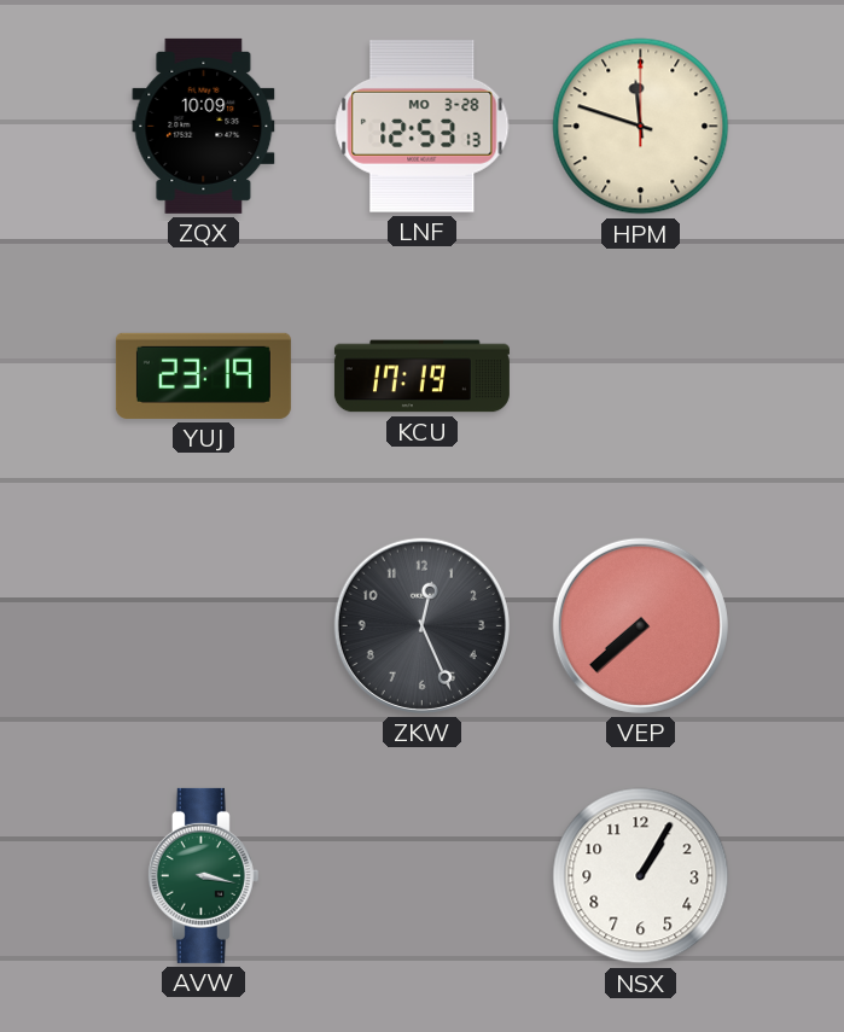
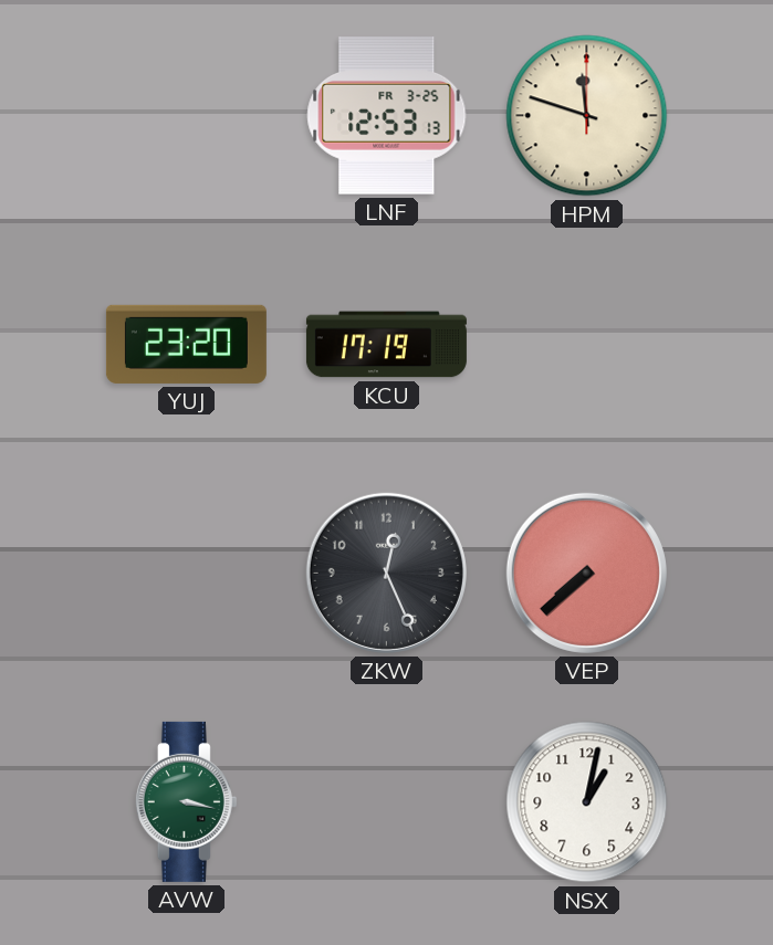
ZQX: 10:09 -> none (204, 126)
LNF date: MO 3-28 -> FR 3-25 (387, 116)
YUJ: 23:19 -> 23:20 (186, 344)
NSX: 1:05 -> 1:02 (587, 802)
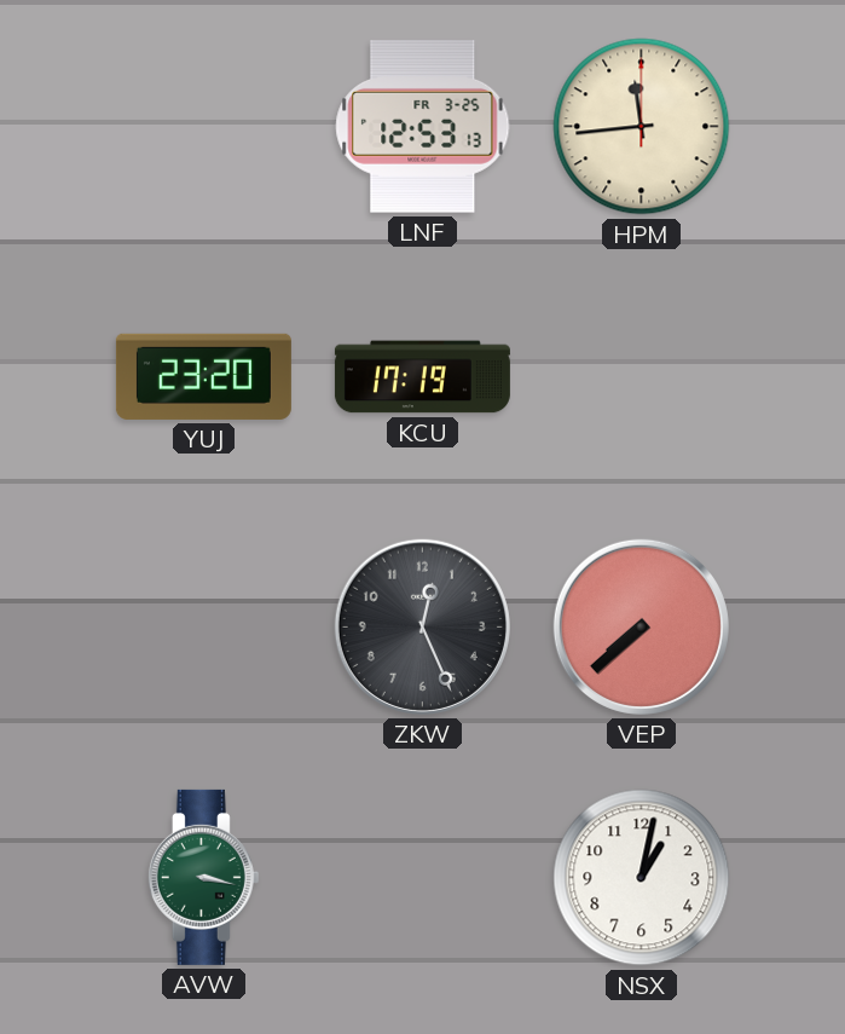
HPM: 11:48 -> 11:44 (642, 127)
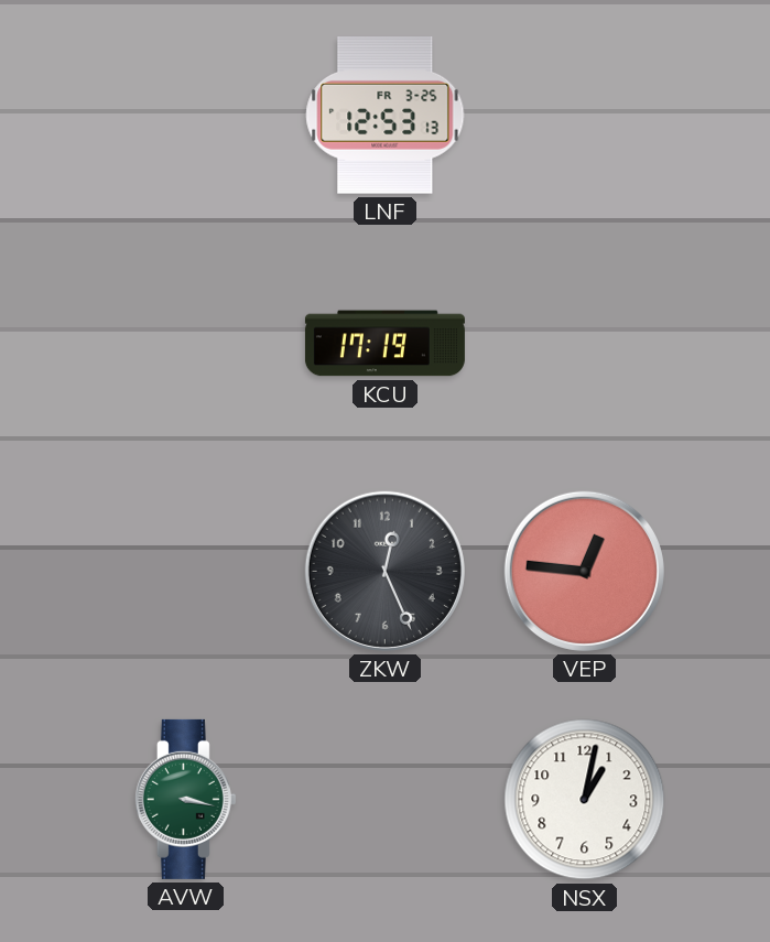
HPM: 11:44 -> none (642, 127)
YUJ: 23:20 -> none (203, 376)
VEP: 7:38 -> 12:46 (584, 571)
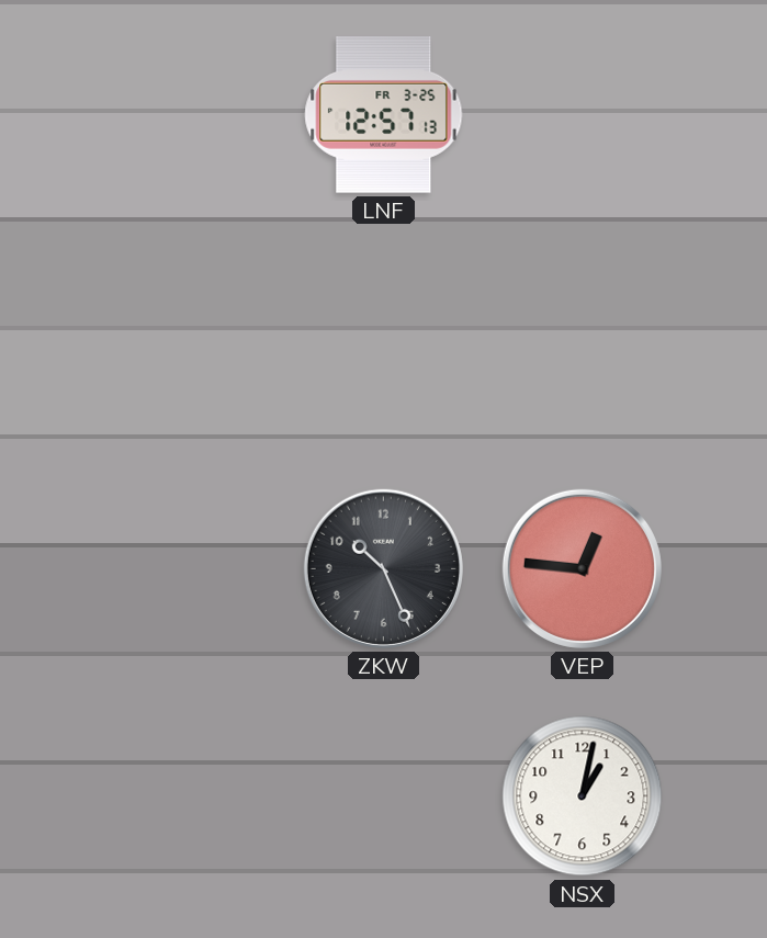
LNF: 12:53 -> 12:57 (384, 115)
KCU: 17:19 -> none (384, 344)
ZKW: 12:26 -> 10:26 (383, 568)
AVW: 3:17 -> none (185, 799)
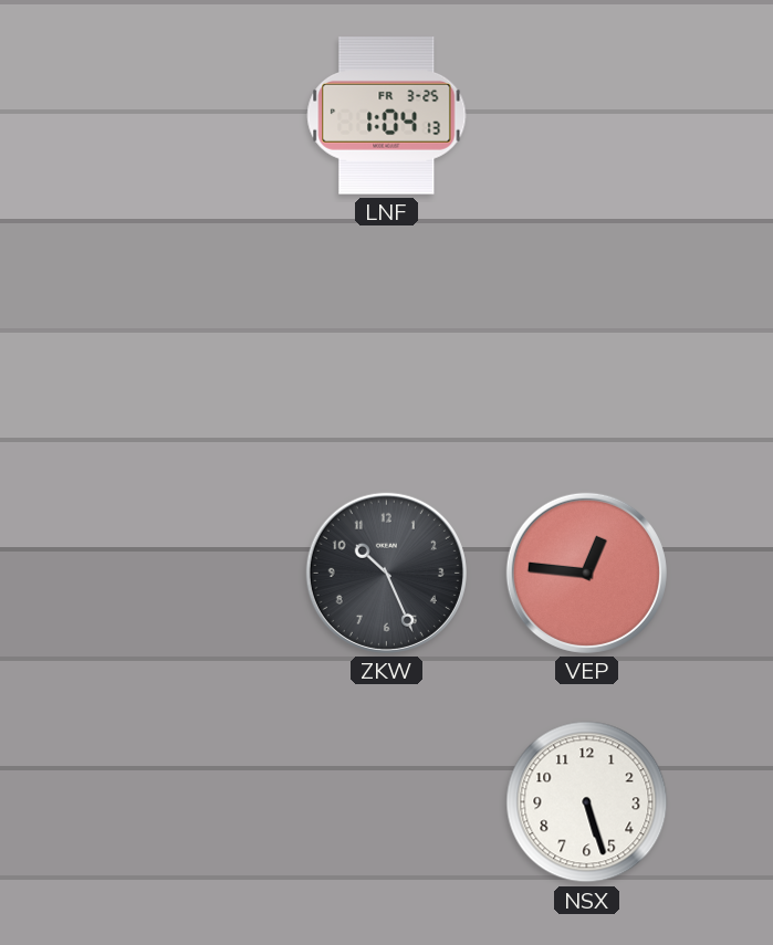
LNF: 12:57 -> 1:04 (387, 116)
NSX: 1:02 -> 5:27 (587, 802)
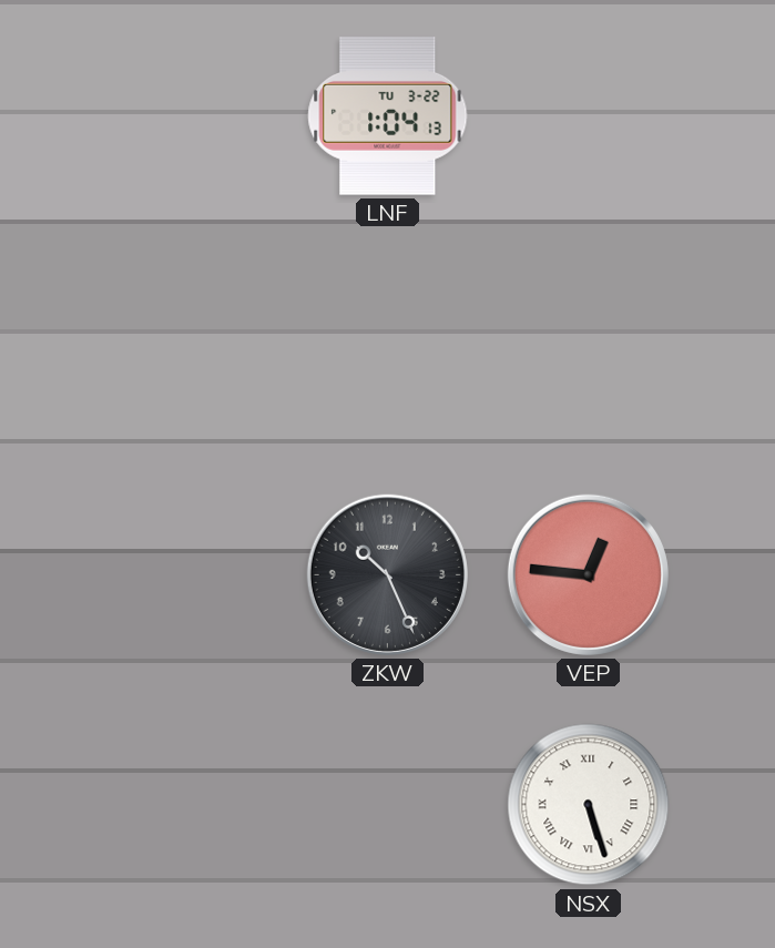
LNF date: FR 3-25 -> TU 3-22 (388, 116)
NSX numerals: Arabic -> Roman (589, 805)
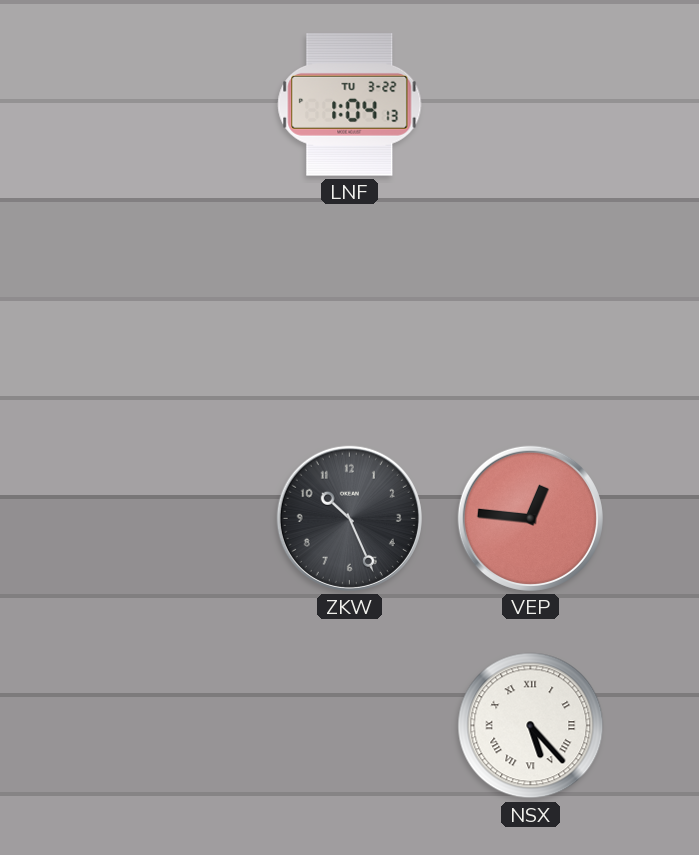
NSX: 5:27 -> 5:23 (531, 726)
